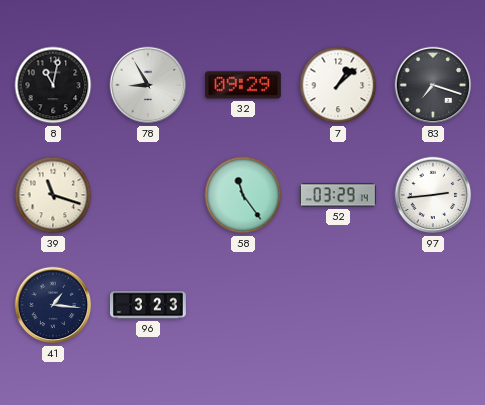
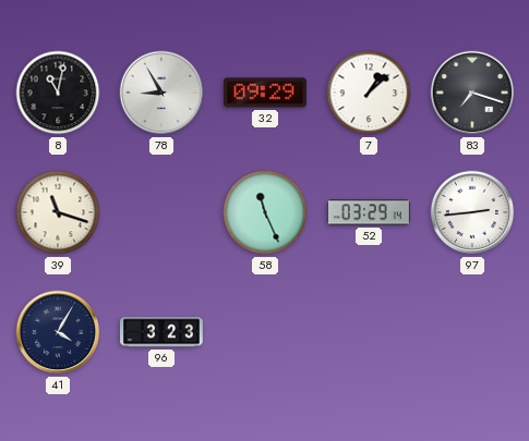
58: 11:24 -> 11:26 (265, 212)
41: 1:16 -> 4:05 (58, 332)
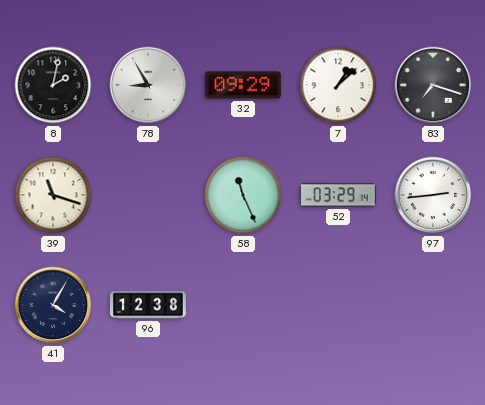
8: 11:02 -> 2:02 (53, 85)
96: 3:23 -> 12:38 (149, 305)
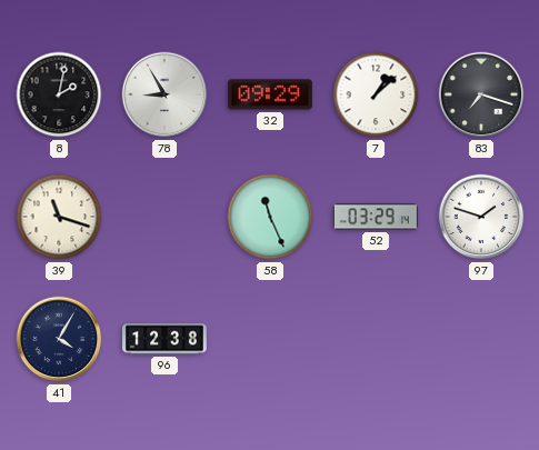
97: 2:44 -> 1:48 (481, 217)
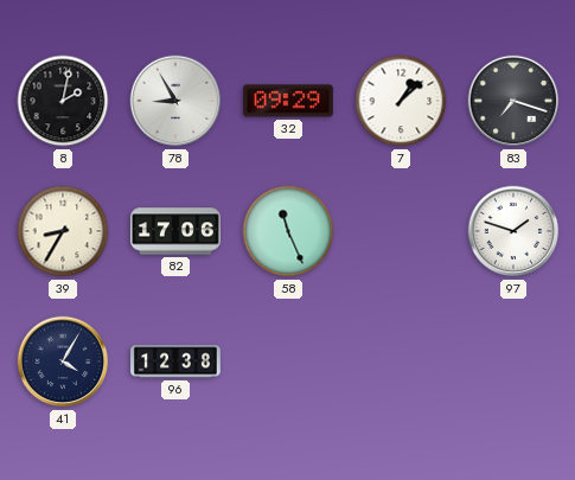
39: 11:18 -> 8:35 (63, 231)
82: none -> 17:06 (175, 231)
52: 03:29 -> none (376, 217)
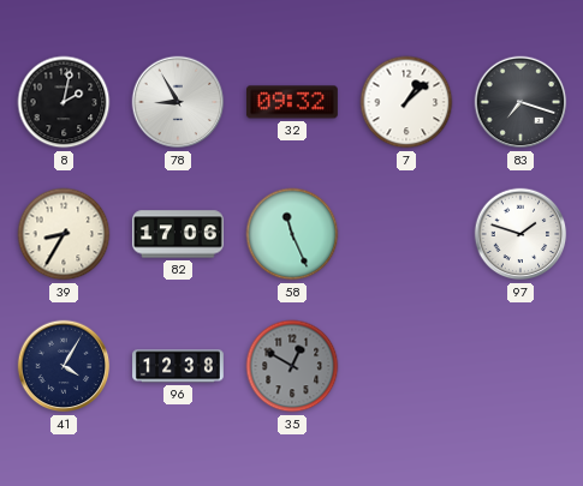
32: 09:29 -> 09:32 (292, 102)
35: none -> 12:50 (292, 366)
